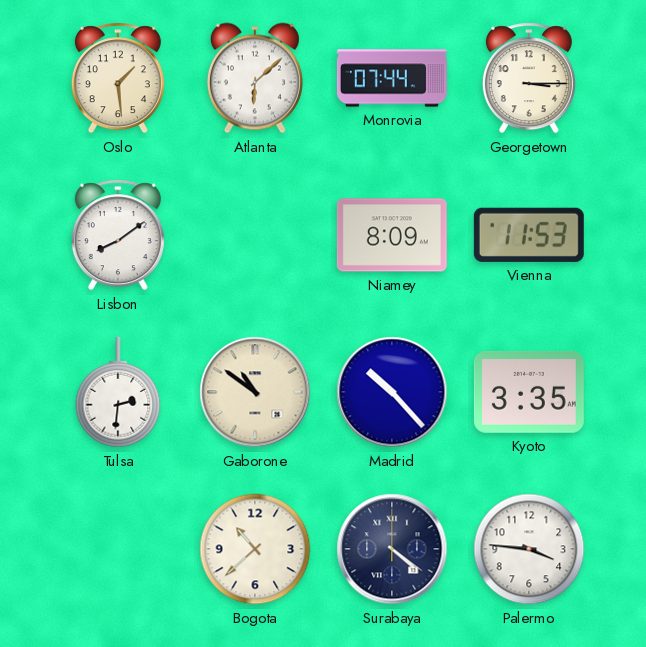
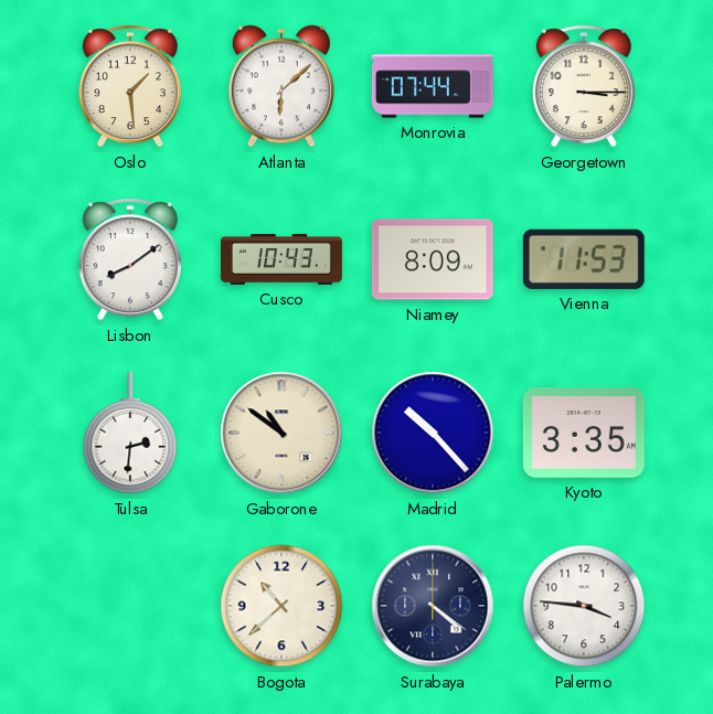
Cusco: none -> 10:43 (281, 259)
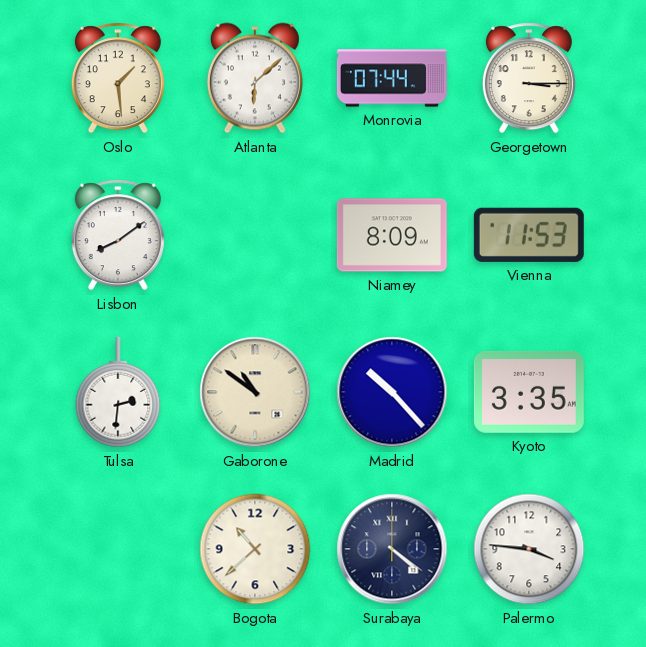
Cusco: 10:43 -> none (281, 259)
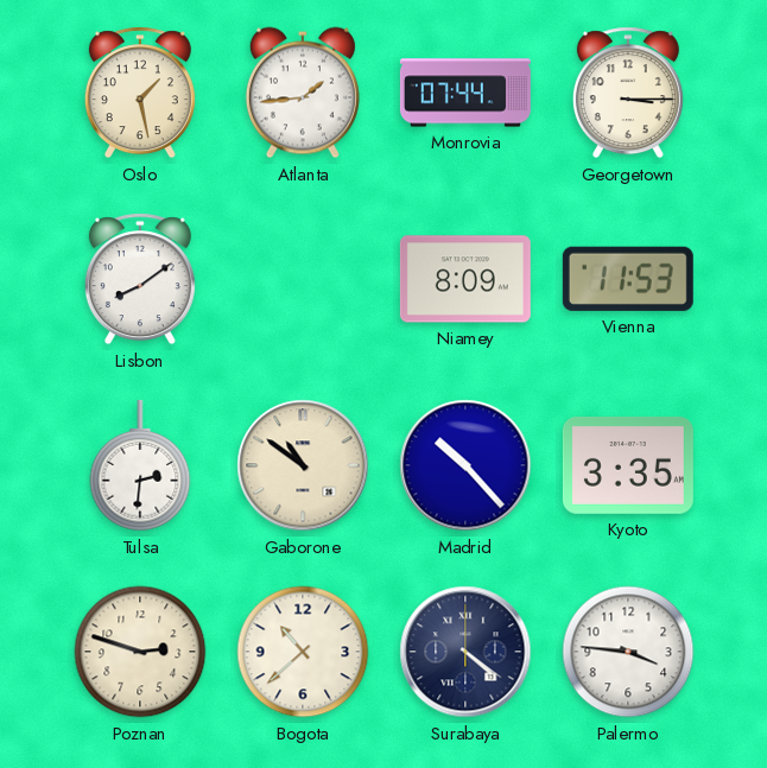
Oslo: 1:29 -> 1:28 (140, 93)
Atlanta: 6:08 -> 1:44 (303, 93)
Poznan: none -> 2:48 (140, 652)
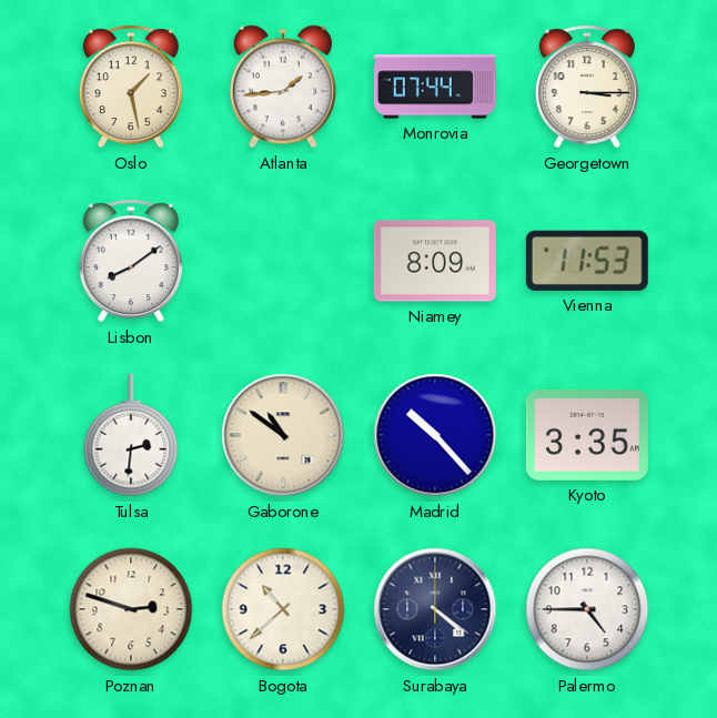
Palermo: 3:46 -> 4:45 (587, 609)
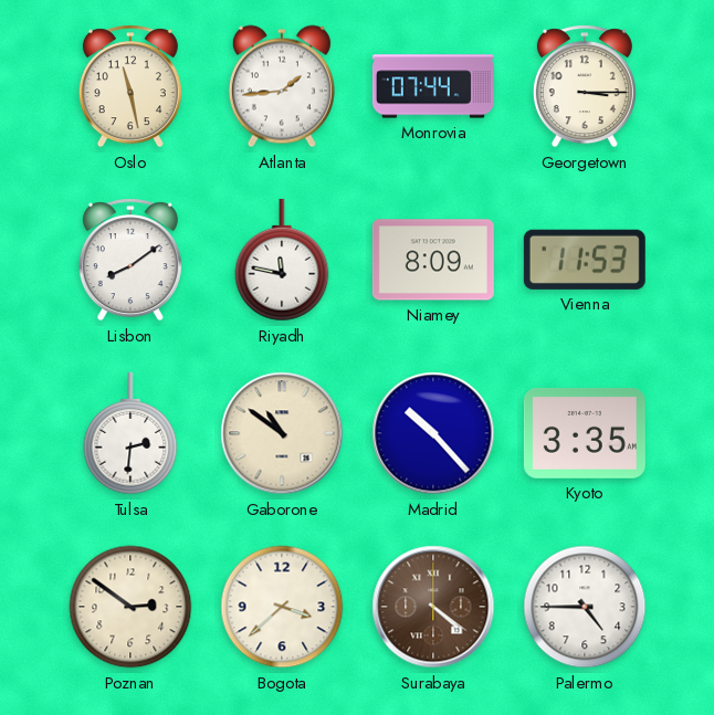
Oslo: 1:28 -> 11:28 (130, 86)
Riyadh: none -> 11:47 (282, 260)
Poznan: 2:48 -> 2:51 (130, 607)
Bogota: 10:38 -> 3:38 (282, 607)
Surabaya dial: navy -> brown (433, 607)
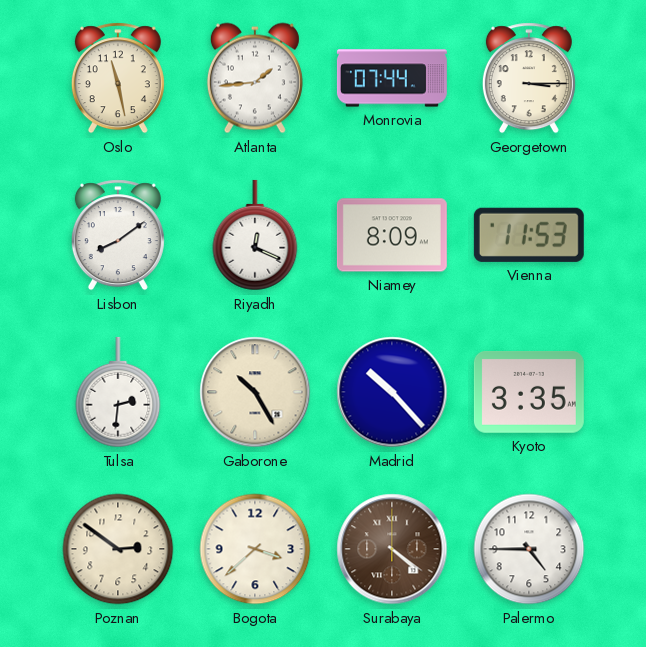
Riyadh: 11:47 -> 12:19 (255, 235)
Gaborone: 10:51 -> 10:25 (255, 392)
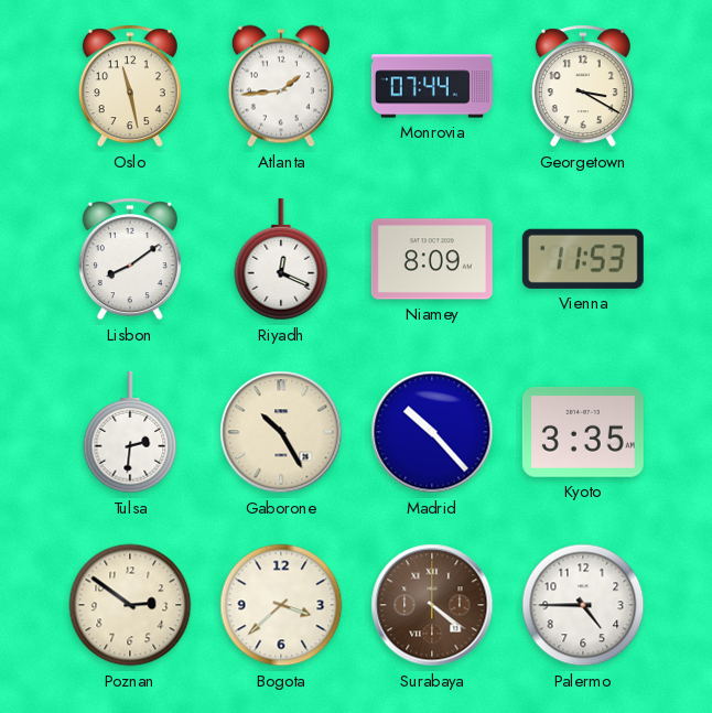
Georgetown: 3:15 -> 3:20 (583, 86)
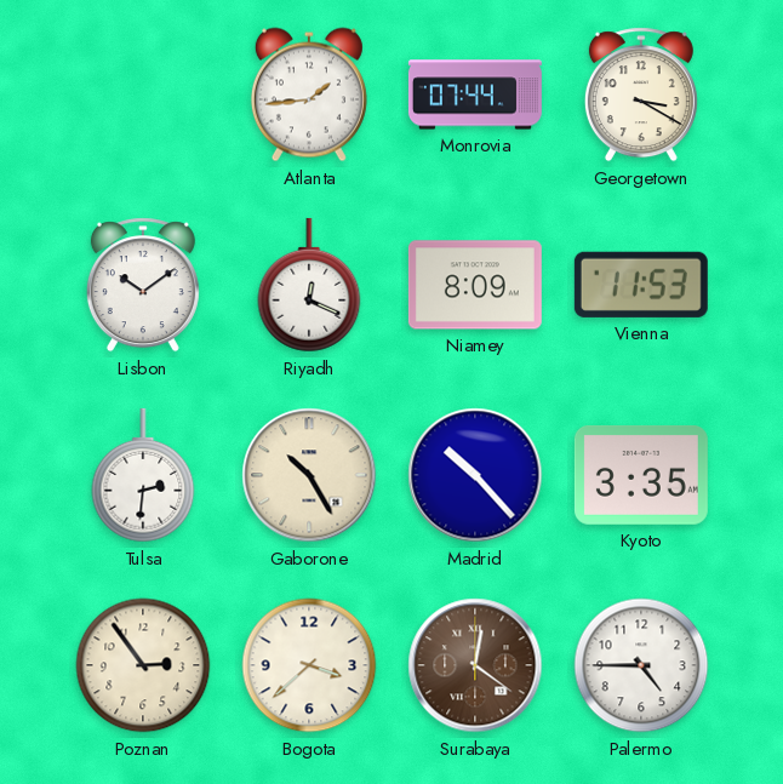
Oslo: 11:28 -> none (130, 86)
Lisbon: 8:09 -> 10:09 (143, 285)
Poznan: 2:51 -> 2:54 (143, 665)
Surabaya: 4:21 -> 12:21 (475, 665)
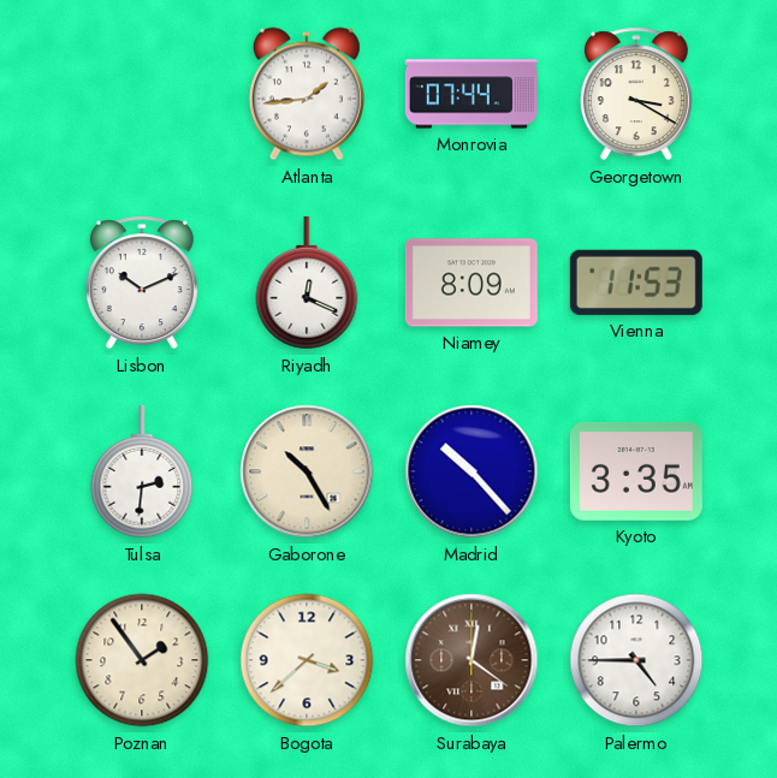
Lisbon: 10:09 -> 10:11 (142, 283)
Poznan: 2:54 -> 1:54 (142, 660)
